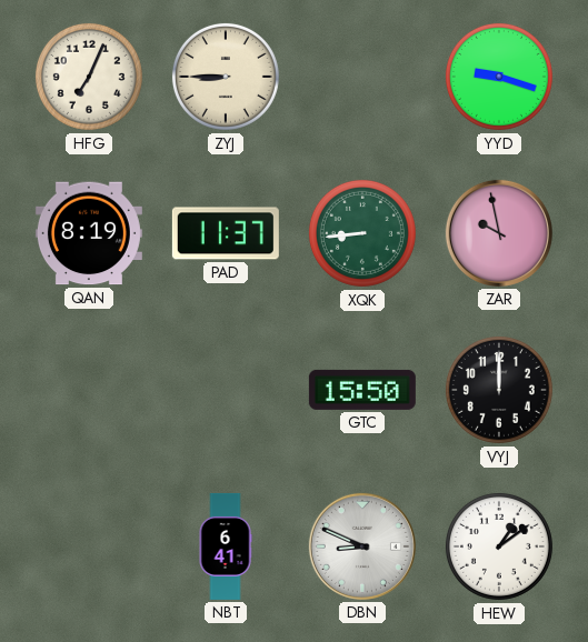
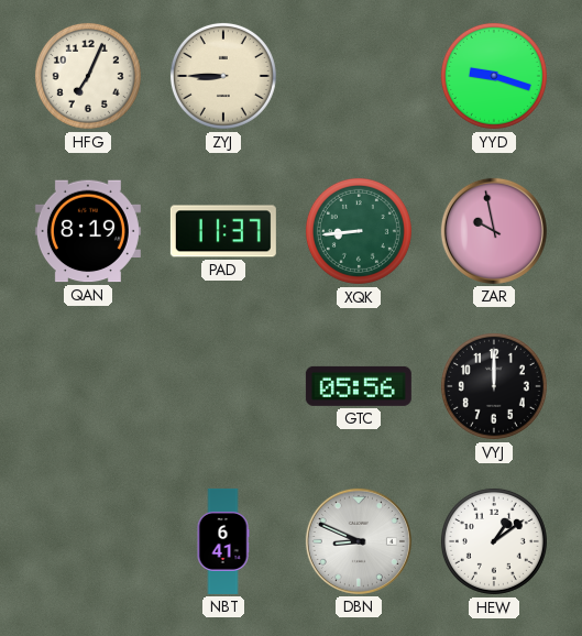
GTC: 15:50 -> 05:56 (359, 386)
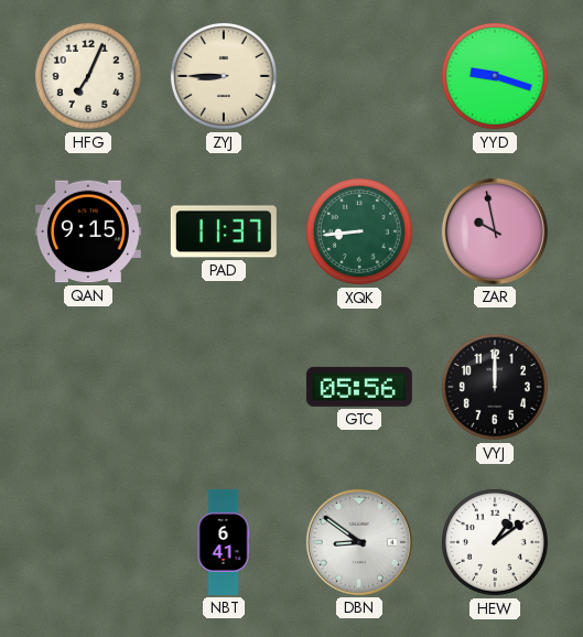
QAN: 8:19 -> 9:15 (88, 231)
DBN: 8:49 -> 8:51 (359, 542)
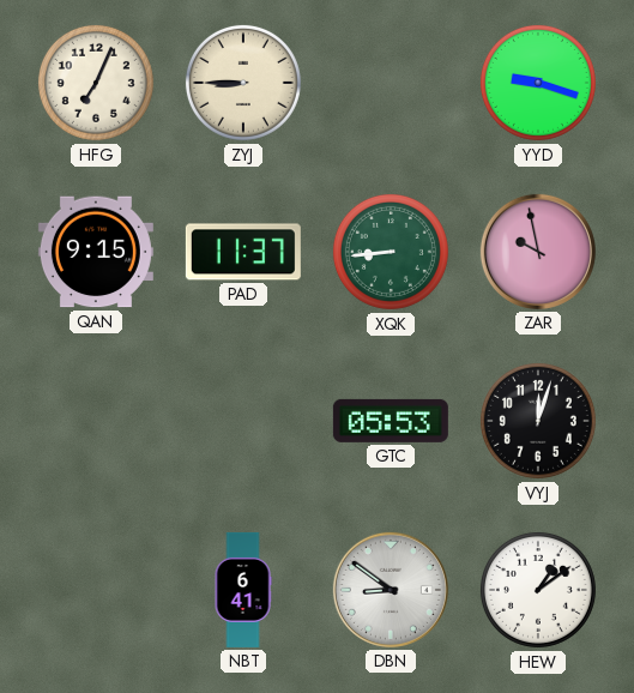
GTC: 05:56 -> 05:53 (391, 421)
VYJ: 12:00 -> 12:03 (538, 421)
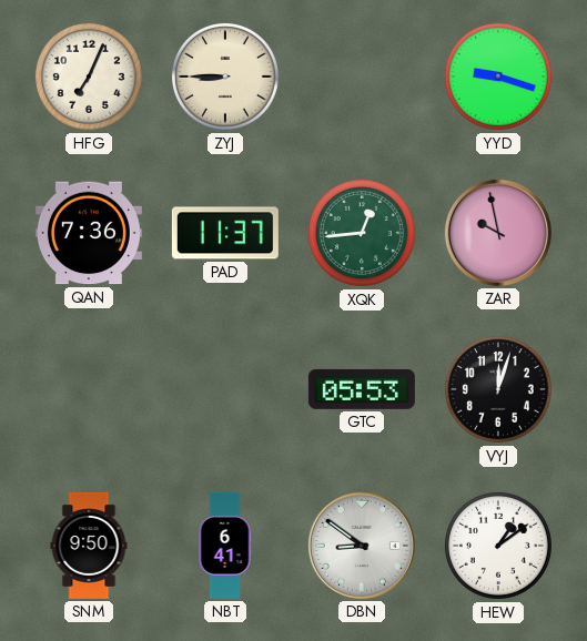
QAN: 9:15 -> 7:36 (89, 233)
XQK: 8:44 -> 12:44 (362, 233)
SNM: none -> 9:50 (89, 546)
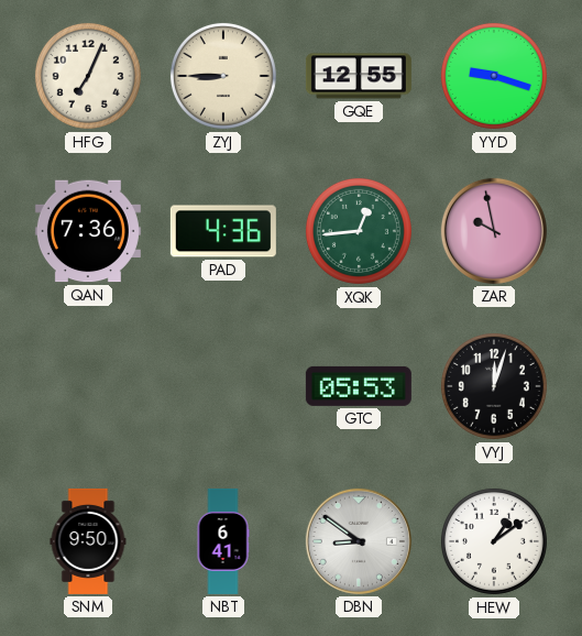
GQE: none -> 12:55 (359, 76)
PAD: 11:37 -> 4:36 (223, 231)
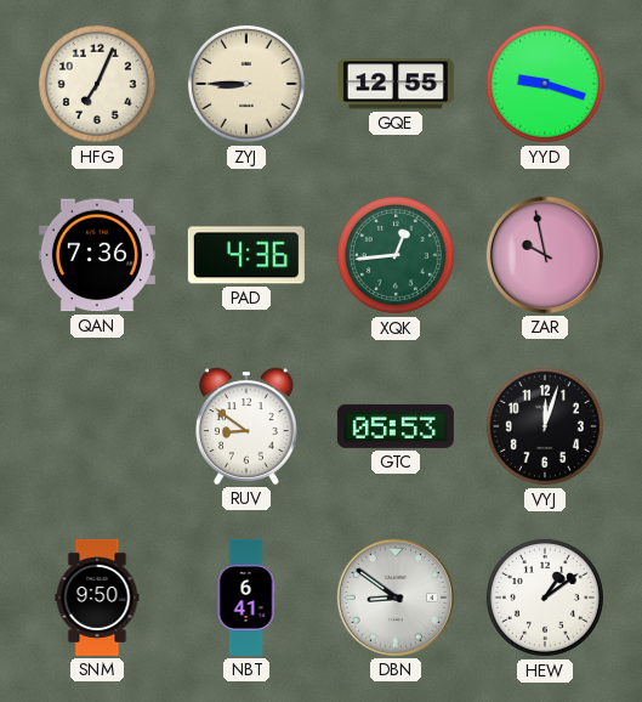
RUV: none -> 8:51 (248, 426)
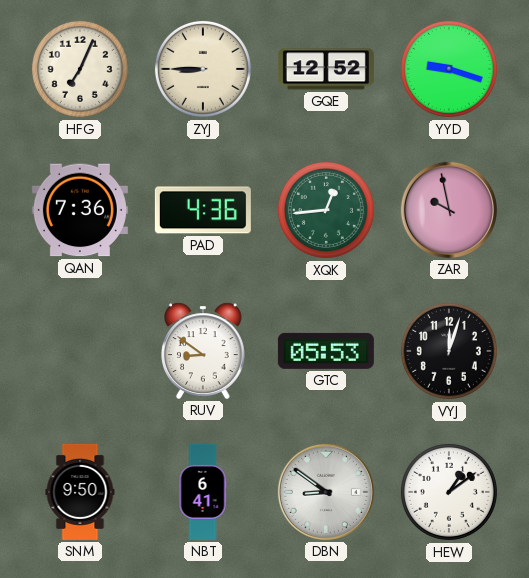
GQE: 12:55 -> 12:52 (326, 69)
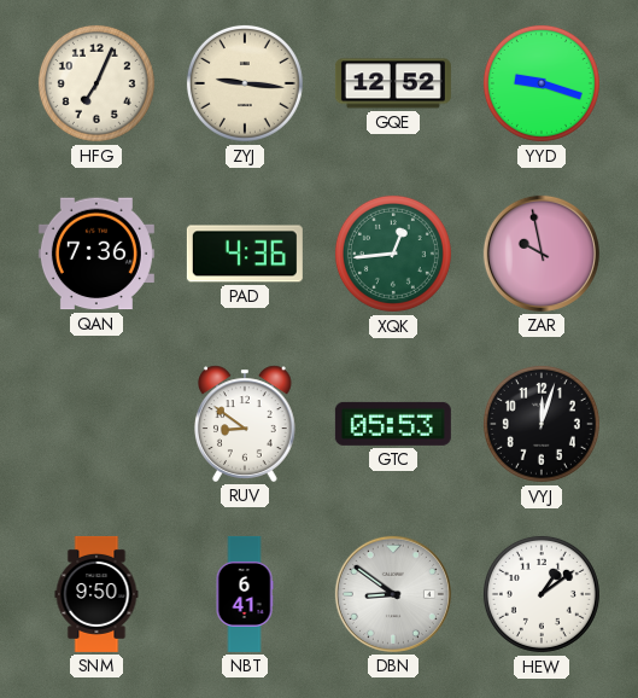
ZYJ: 8:45 -> 9:16 (245, 83)
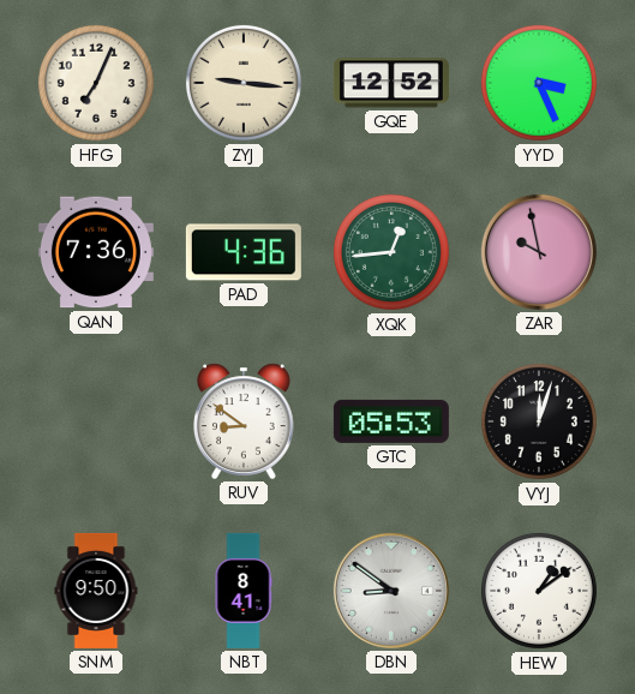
YYD: 9:18 -> 3:26 (539, 83)
NBT: 6:41 -> 8:41 (244, 591)
